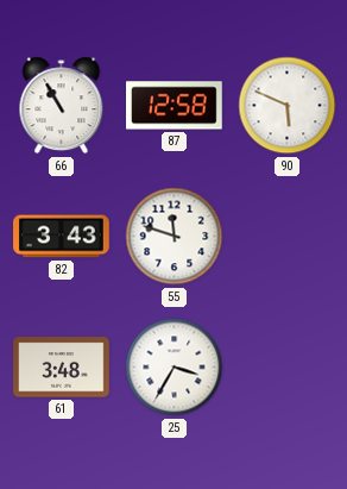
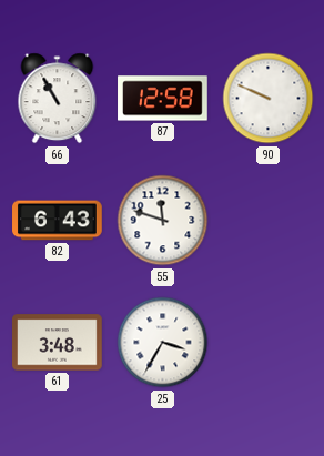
90: 5:49 -> 9:49 (269, 99)
82: 3:43 -> 6:43 (58, 221)
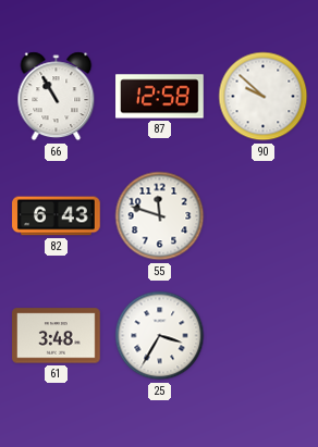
90: 9:49 -> 9:52 (264, 97)
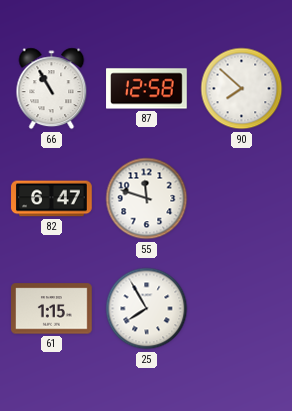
90: 9:52 -> 7:52 (242, 89)
82: 6:43 -> 6:47 (52, 199)
61: 3:48 -> 1:15 (52, 309)
25: 3:35 -> 7:55 (147, 309)
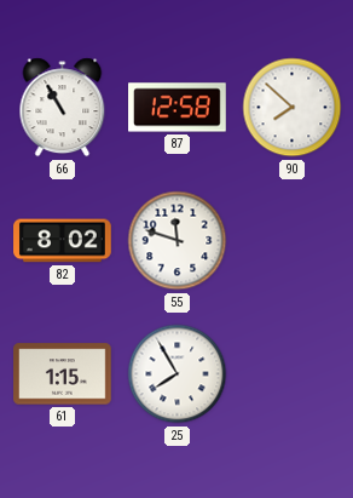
82: 6:47 -> 8:02 (63, 241)
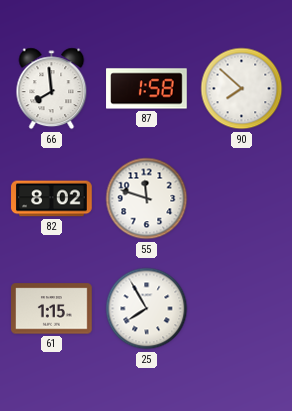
66: 10:55 -> 7:59 (52, 89)
87: 12:58 -> 1:58 (147, 89)
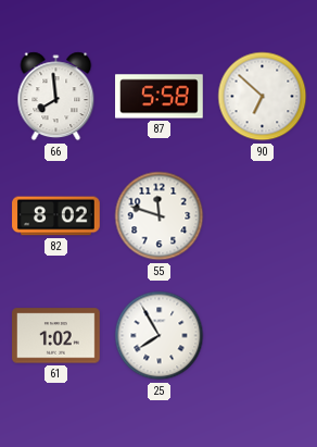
87: 1:58 -> 5:58 (160, 97)
90: 7:52 -> 6:52 (263, 97)
61: 1:15 -> 1:02 (56, 336)
